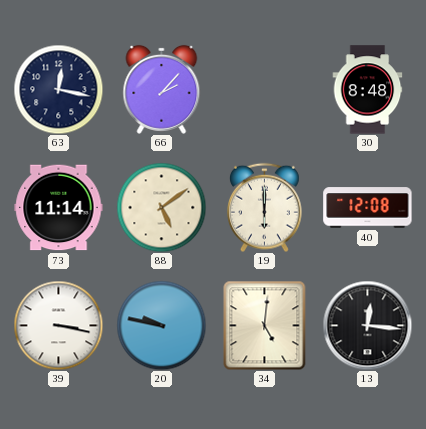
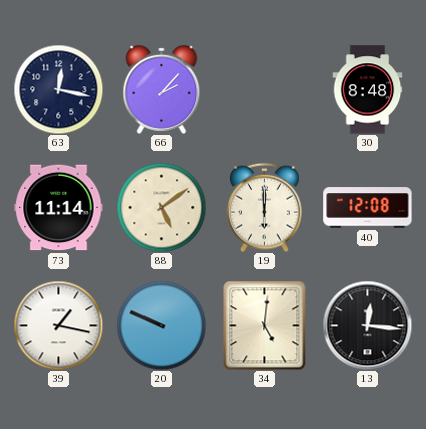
39: 3:17 -> 1:17 (58, 325)
20: 9:47 -> 9:49 (161, 325)
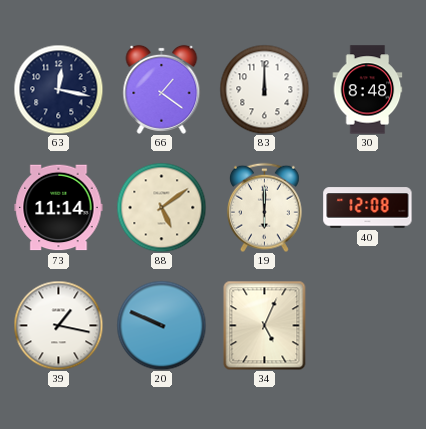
66: 2:07 -> 1:21 (162, 89)
83: none -> 12:00 (264, 89)
34: 5:01 -> 5:04 (265, 325)
13: 12:16 -> none (367, 325)
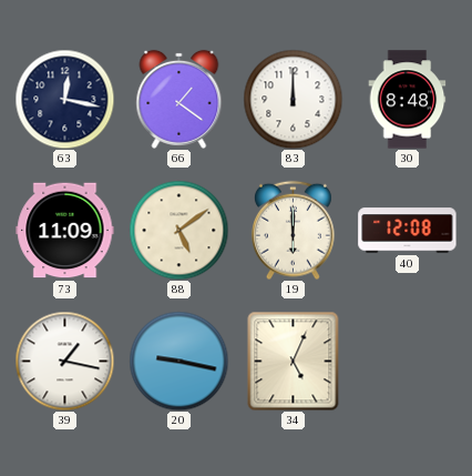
73: 11:14 -> 11:09 (65, 231)
20: 9:49 -> 9:17 (178, 361)
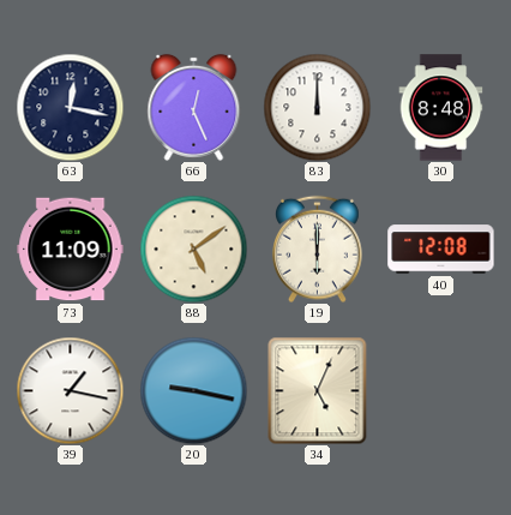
66: 1:21 -> 12:26 (194, 107)
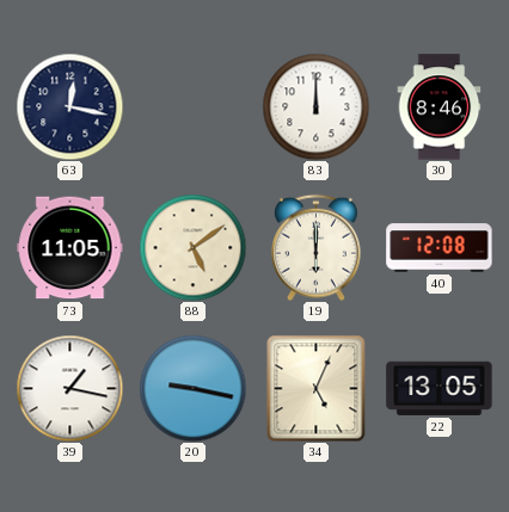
66: 12:26 -> none (194, 107)
30: 8:48 -> 8:46 (440, 107)
73: 11:09 -> 11:05 (70, 248)
22: none -> 13:05 (440, 388)
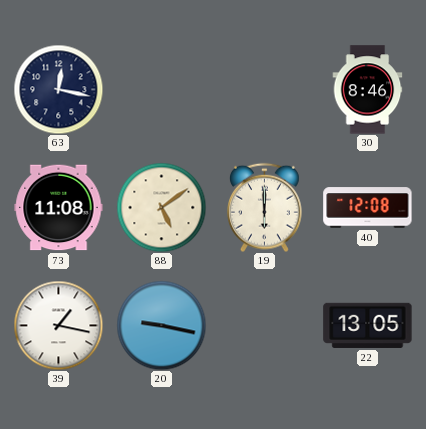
83: 12:00 -> none (315, 106)
73: 11:05 -> 11:08 (59, 208)
34: 5:04 -> none (317, 388)
